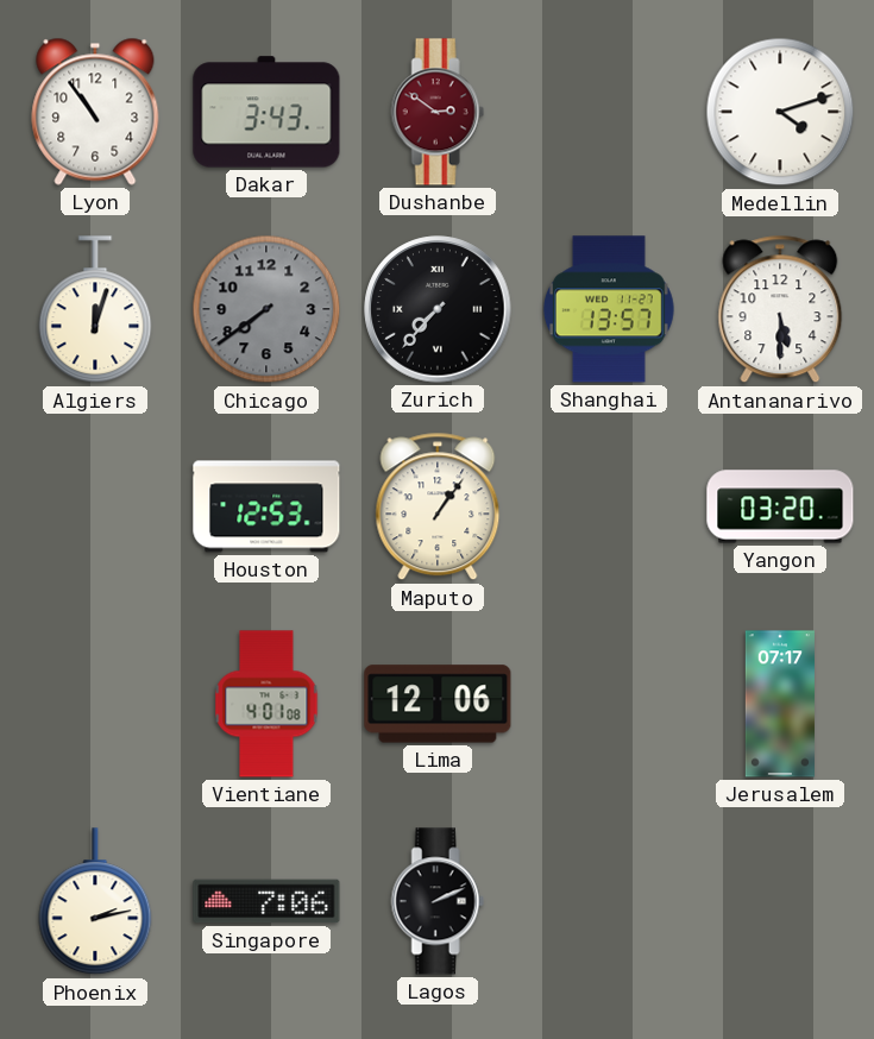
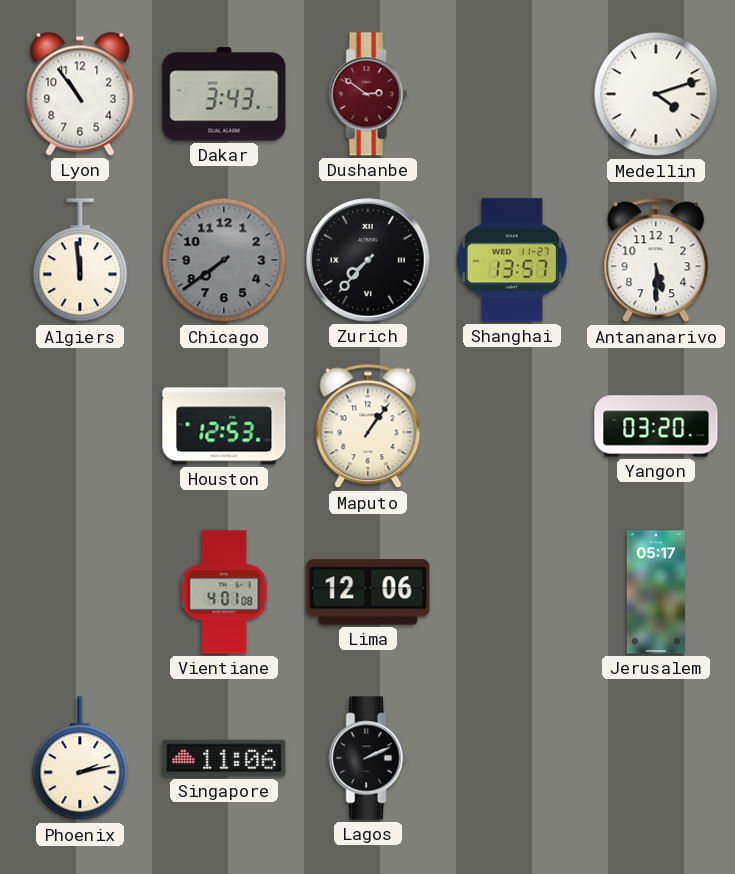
Algiers: 12:03 -> 11:59 (80, 261)
Jerusalem: 07:17 -> 05:17 (655, 592)
Singapore: 7:06 -> 11:06 (224, 758)
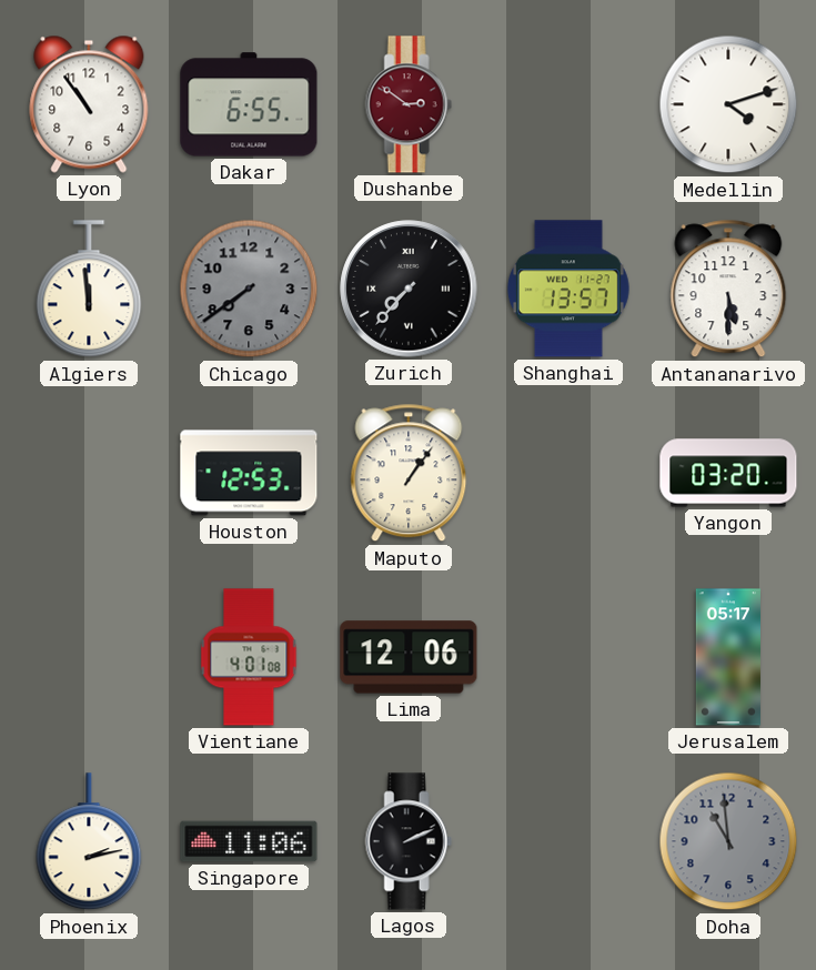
Dakar: 3:43 -> 6:55 (249, 104)
Doha: none -> 10:59 (728, 841)
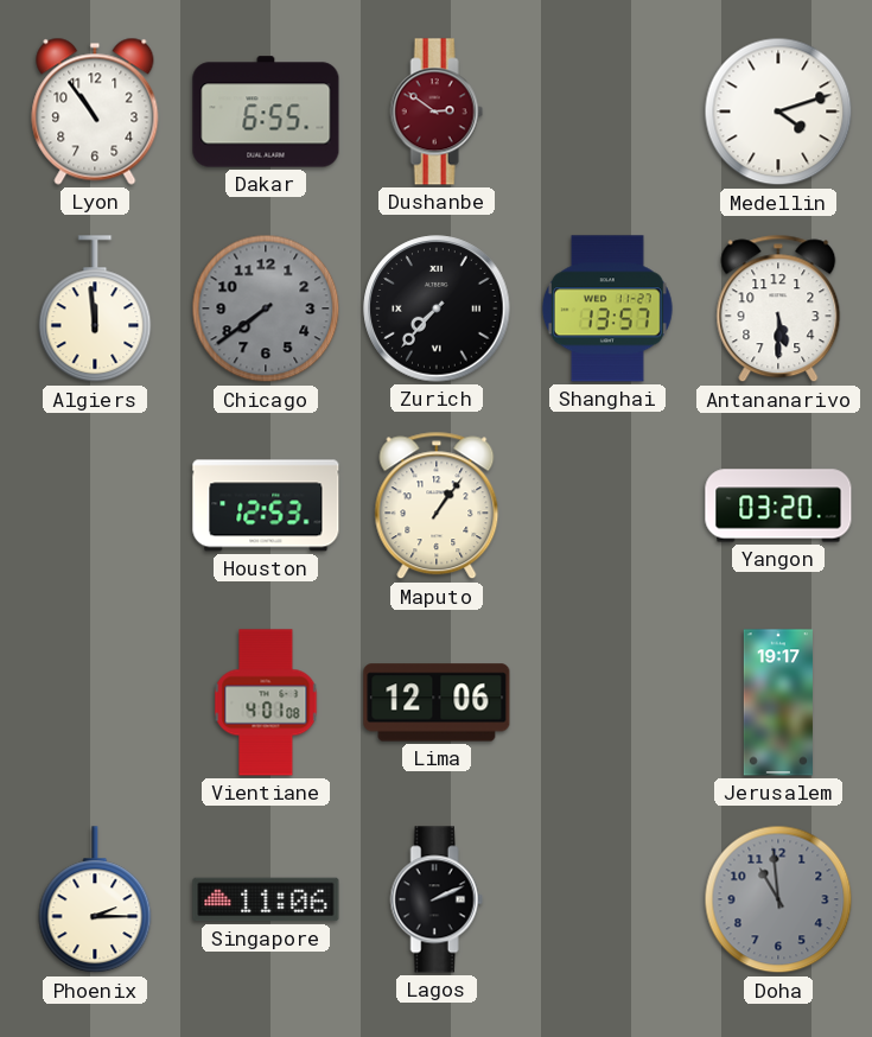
Jerusalem: 05:17 -> 19:17 (777, 702)
Phoenix: 2:13 -> 2:15 (95, 901)
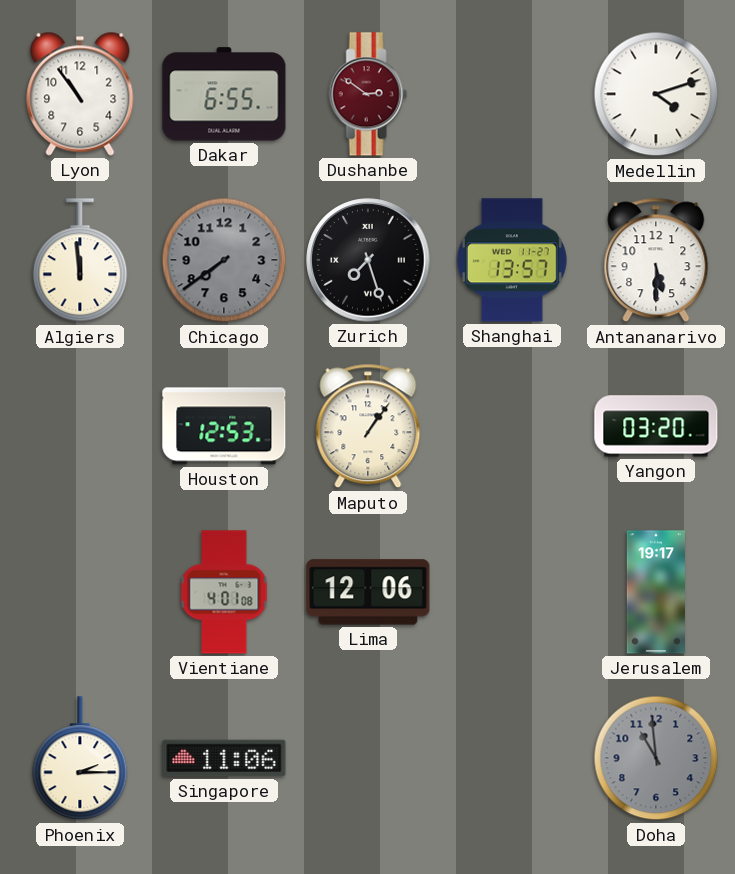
Zurich: 7:37 -> 7:27 (368, 260)
Lagos: 2:11 -> none (437, 899)
